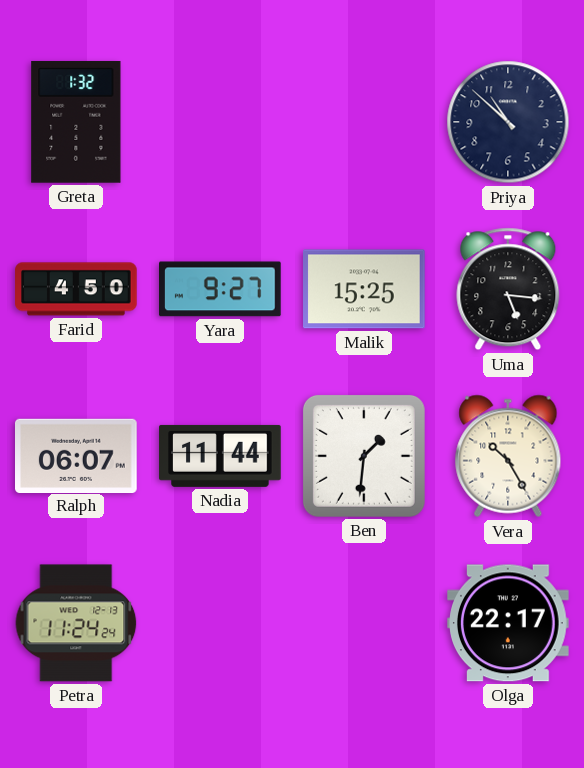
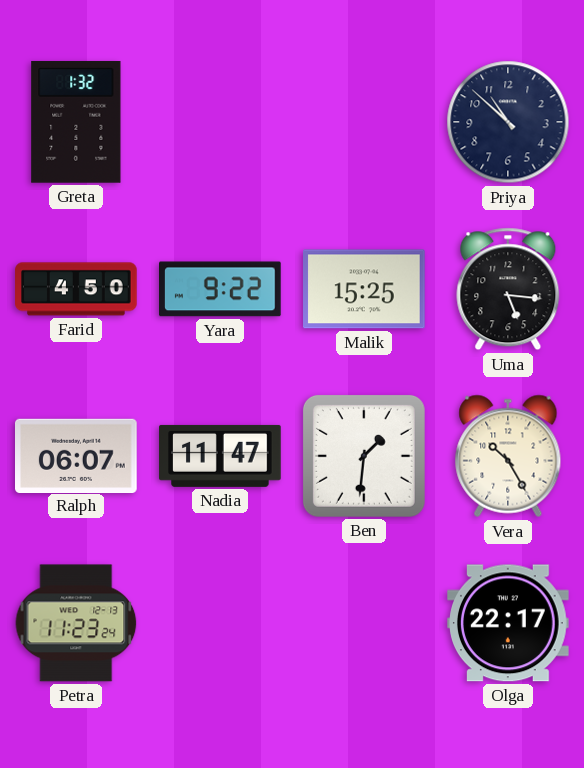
Yara: 9:27 -> 9:22 (221, 289)
Nadia: 11:44 -> 11:47 (220, 456)
Petra: 11:24 -> 11:23 (76, 623)
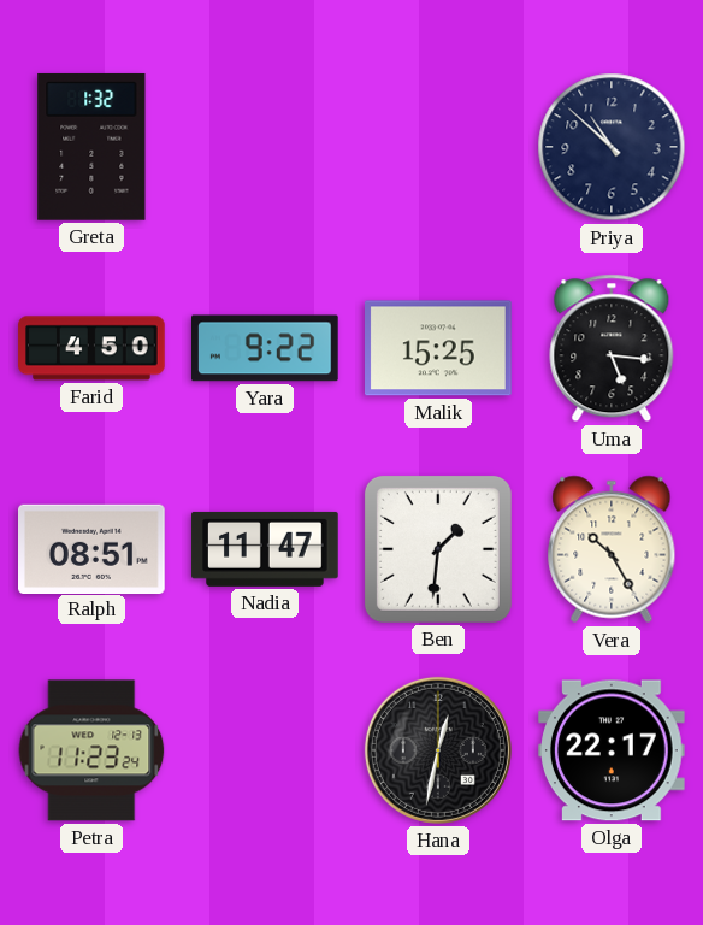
Ralph: 06:07 -> 08:51 (91, 548)
Hana: none -> 12:32 (438, 750)
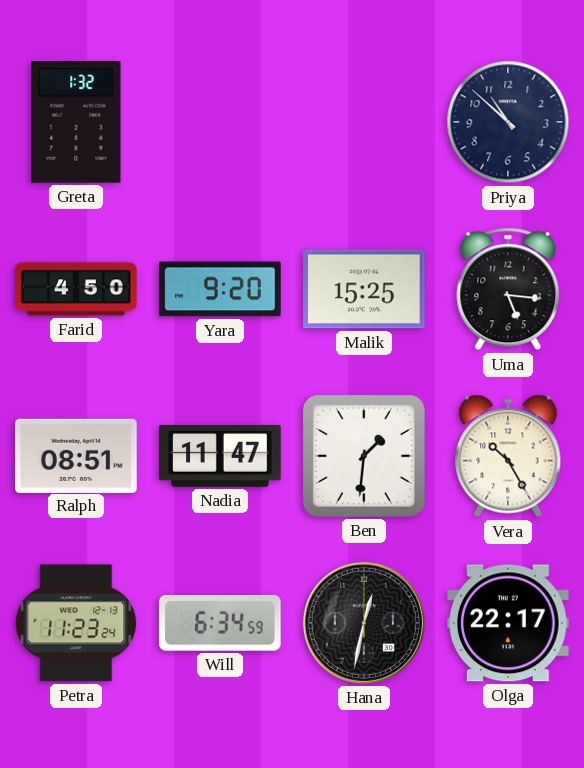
Yara: 9:22 -> 9:20 (221, 289)
Will: none -> 6:34 (220, 624)
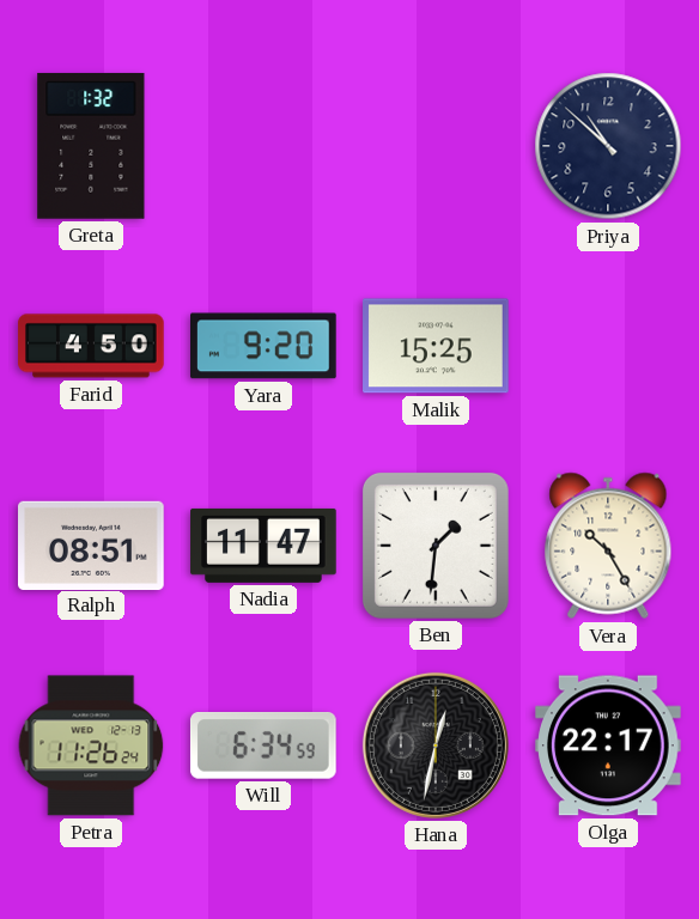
Uma: 5:16 -> none (508, 289)
Petra: 11:23 -> 11:26 (91, 745)
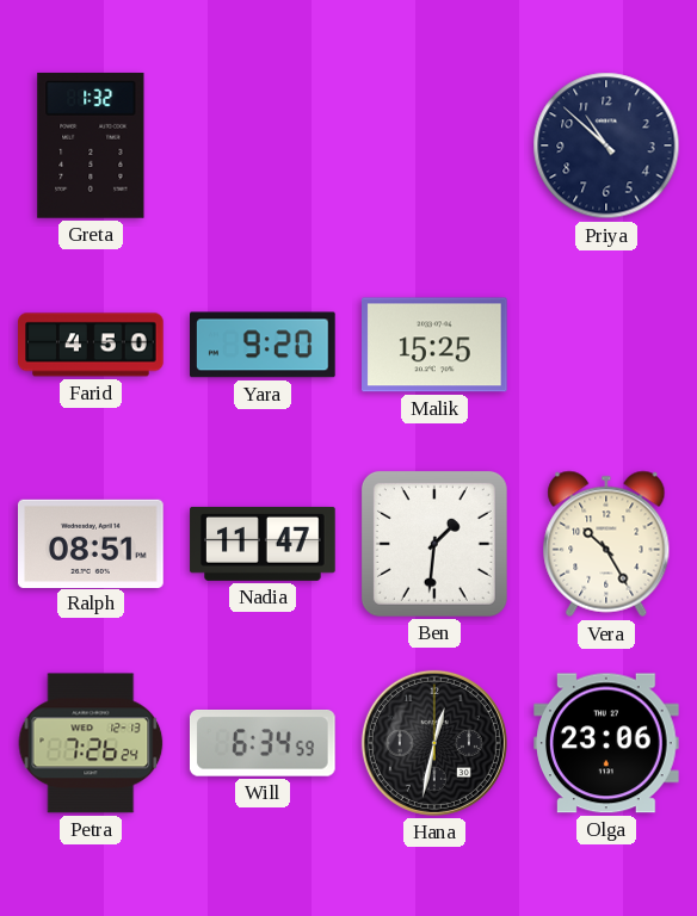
Petra: 11:26 -> 7:26 (91, 743)
Olga: 22:17 -> 23:06 (607, 743)
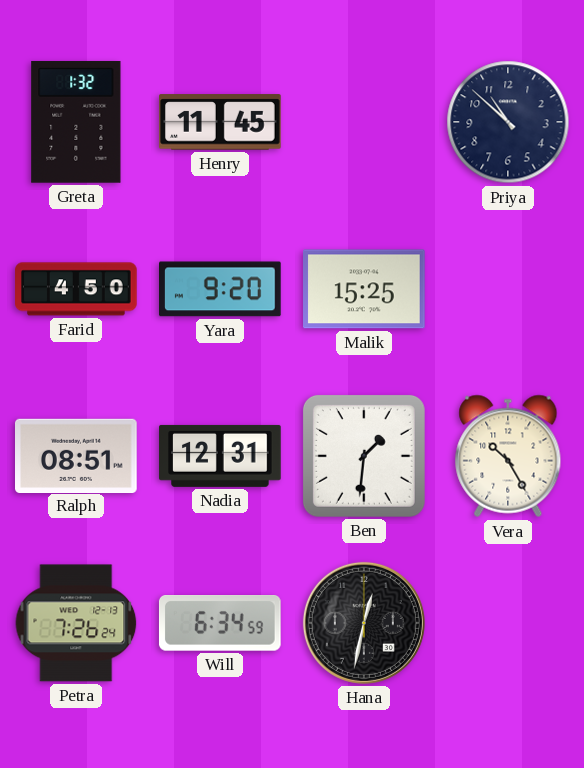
Henry: none -> 11:45 (220, 122)
Nadia: 11:47 -> 12:31 (220, 456)
Olga: 23:06 -> none (607, 743)
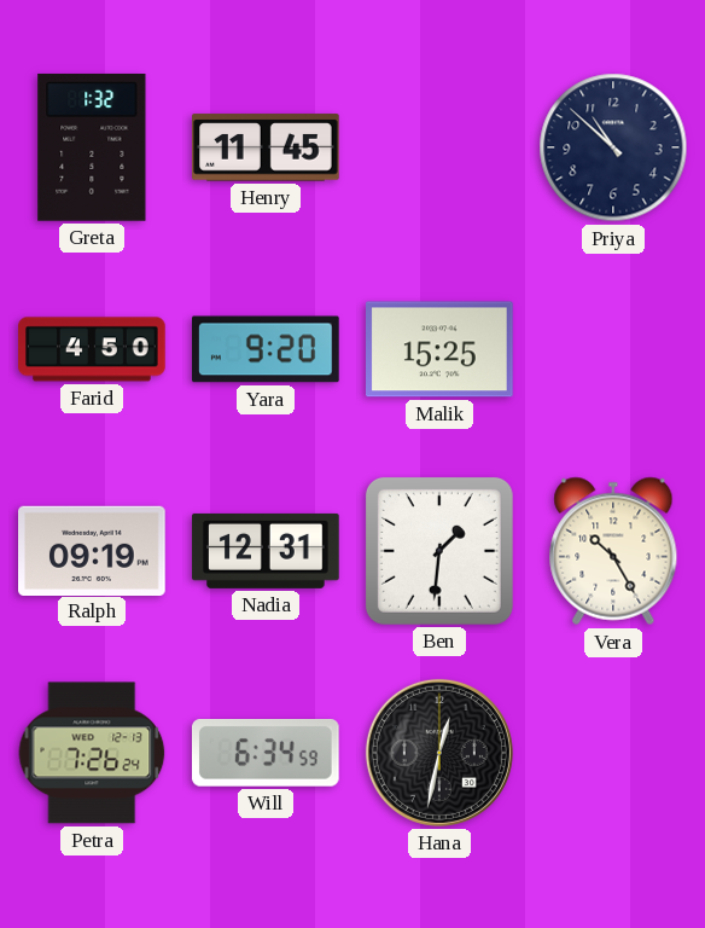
Ralph: 08:51 -> 09:19 (92, 550)
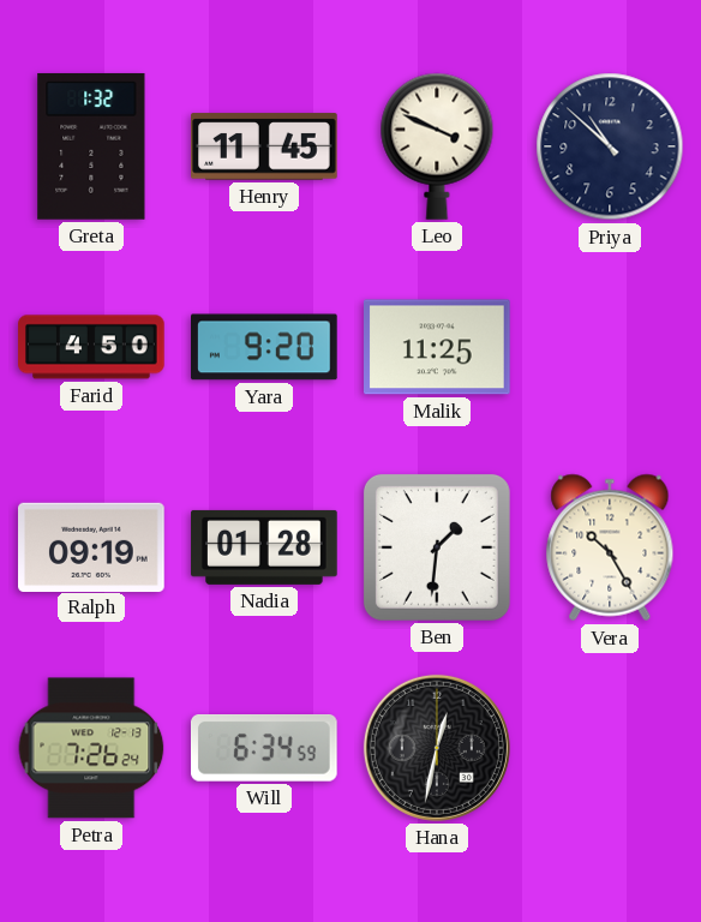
Leo: none -> 3:49 (437, 146)
Malik: 15:25 -> 11:25 (438, 347)
Nadia: 12:31 -> 01:28 (264, 547)
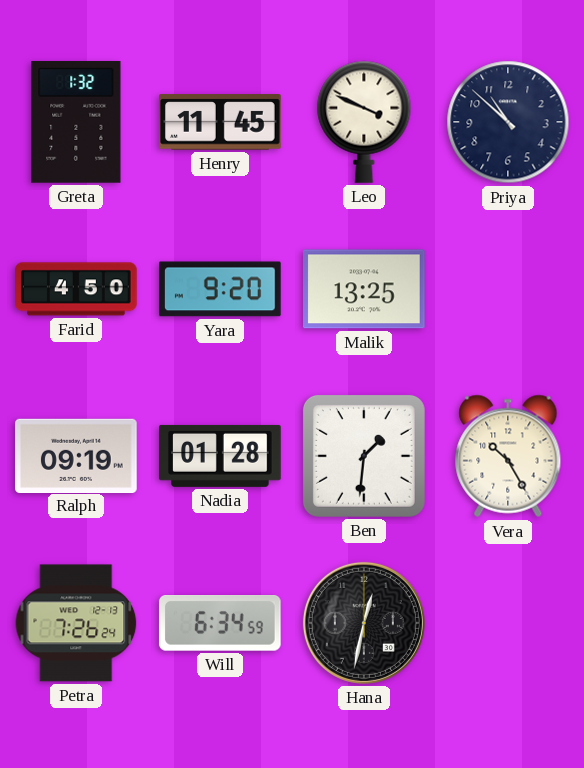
Malik: 11:25 -> 13:25 (365, 289)
